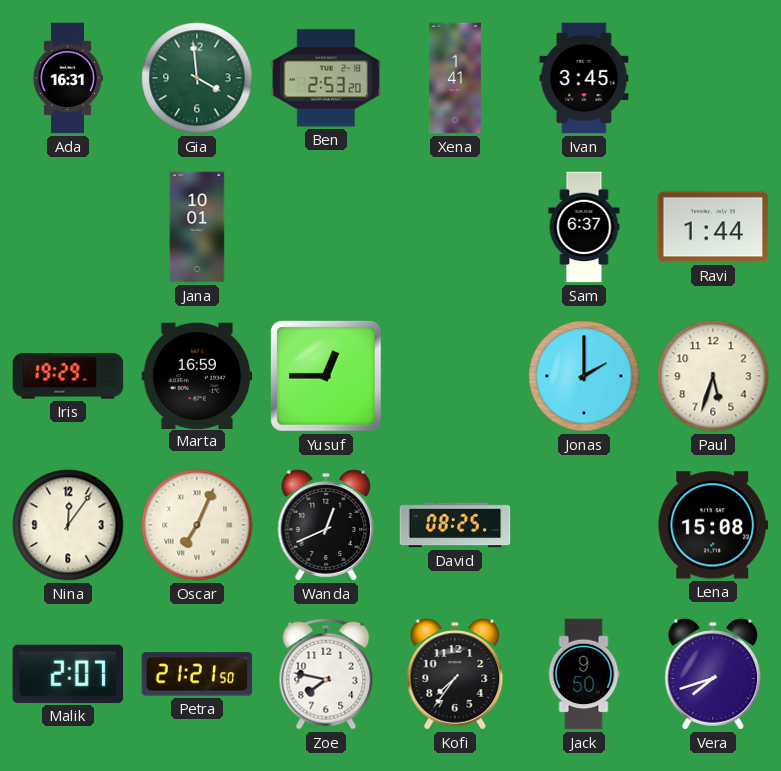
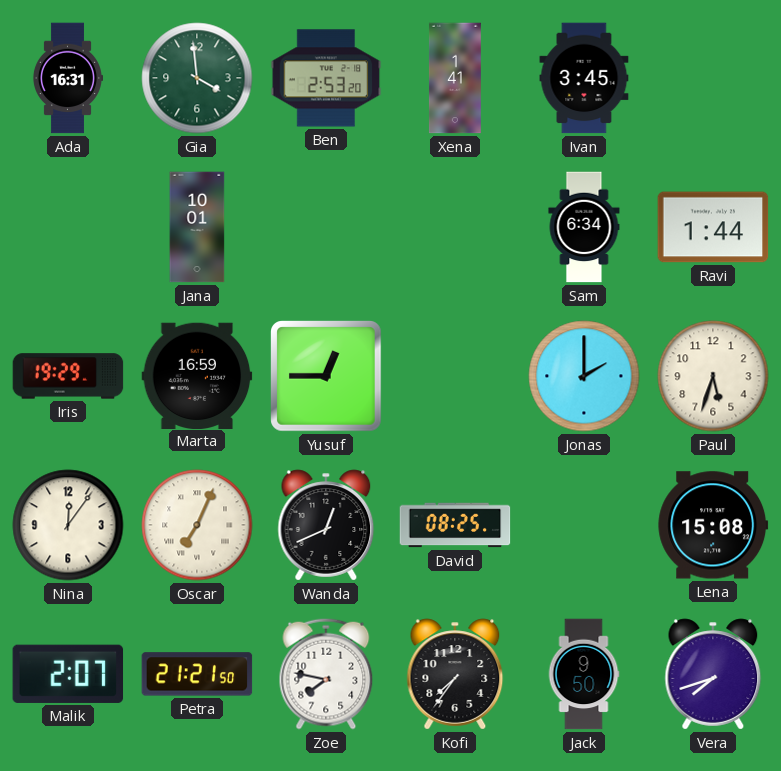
Sam: 6:37 -> 6:34 (584, 227)
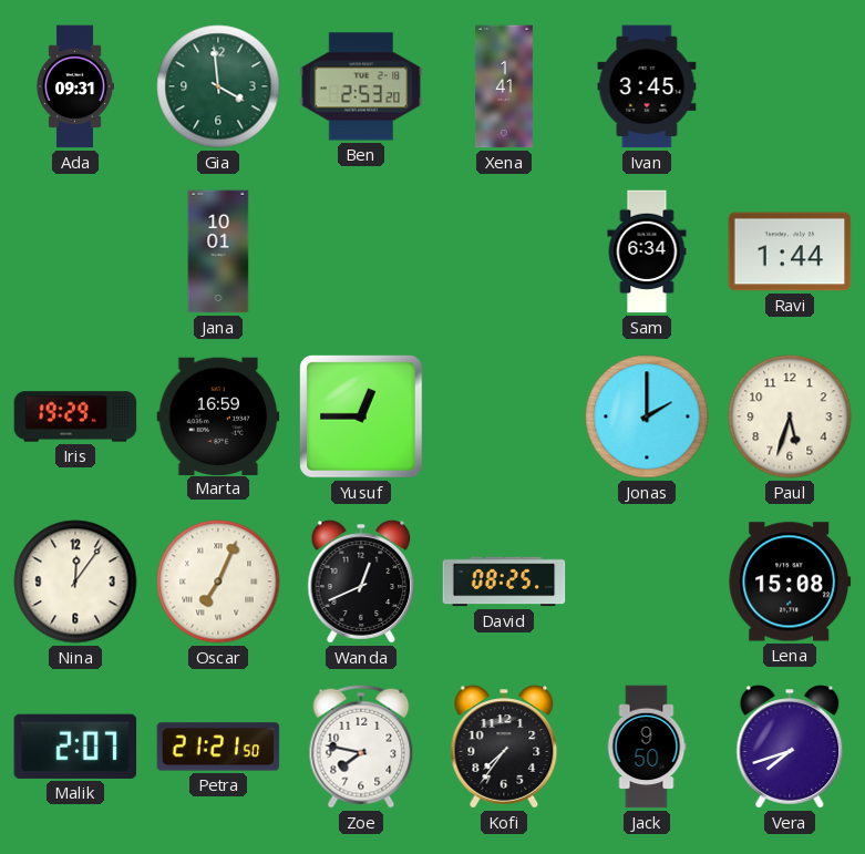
Ada: 16:31 -> 09:31 (74, 86)
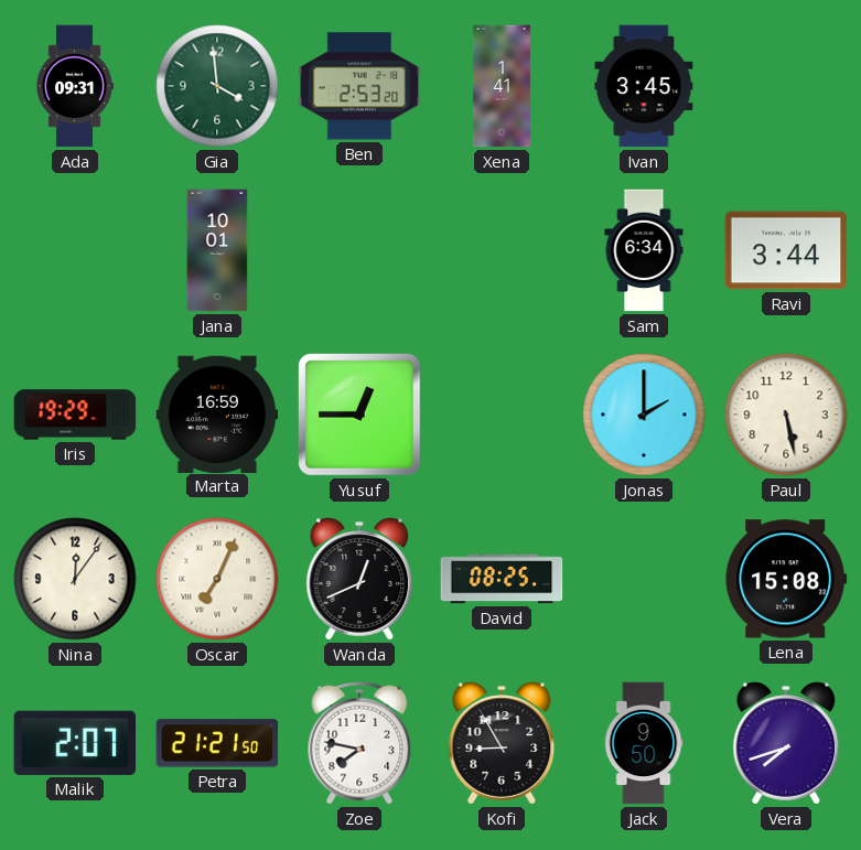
Ravi: 1:44 -> 3:44 (786, 250)
Paul: 5:33 -> 5:28 (786, 415)
Kofi: 7:36 -> 8:55 (502, 743)
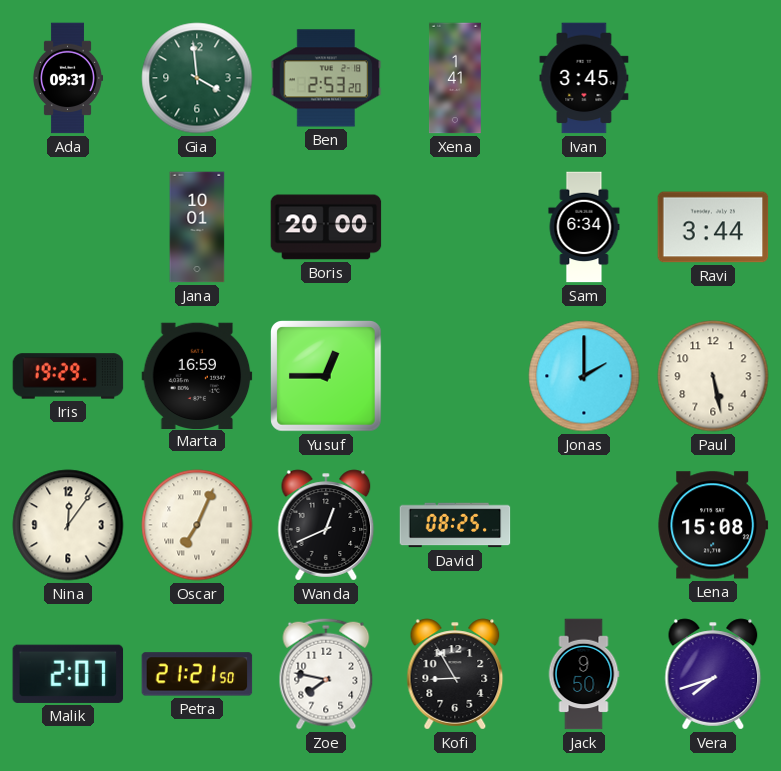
Boris: none -> 20:00 (326, 227)
